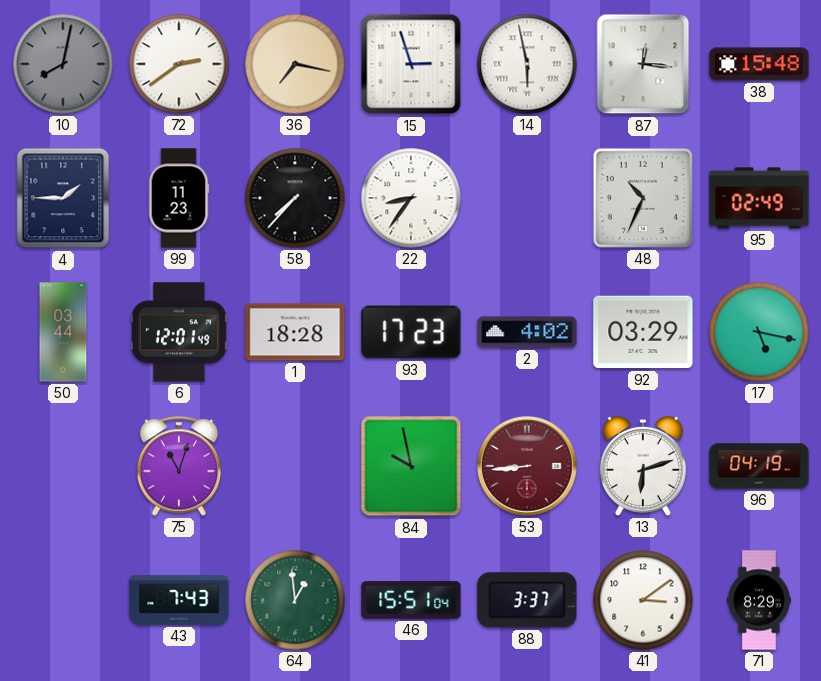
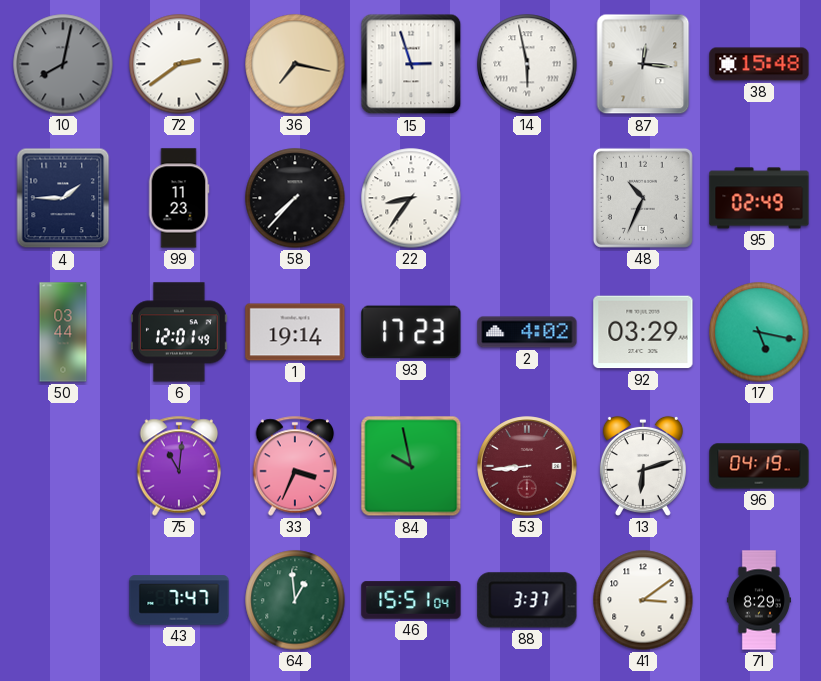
1: 18:28 -> 19:14 (295, 332)
75: 11:03 -> 11:01 (179, 466)
33: none -> 3:34 (295, 466)
43: 7:43 -> 7:47 (179, 600)
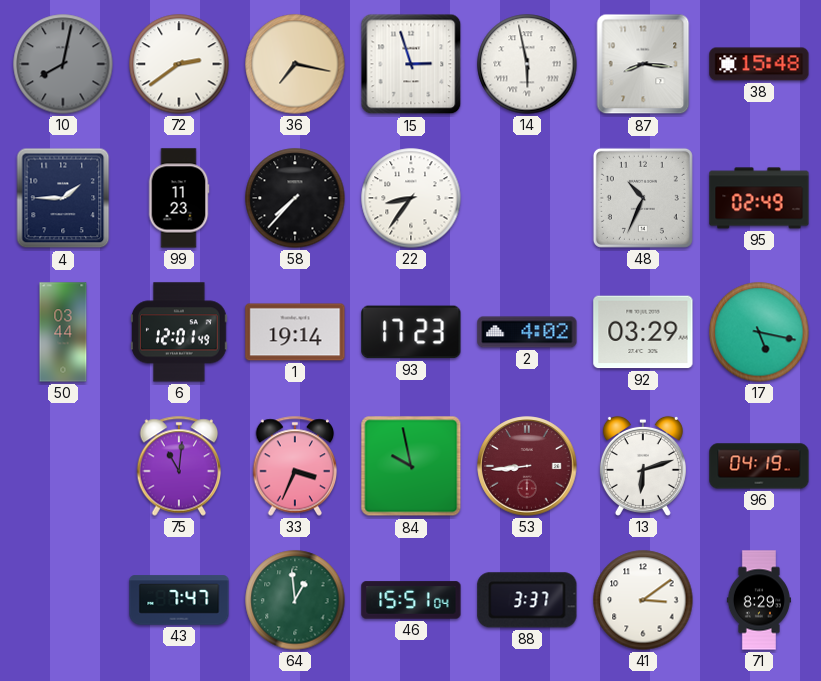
87: 12:16 -> 8:16 (643, 64)
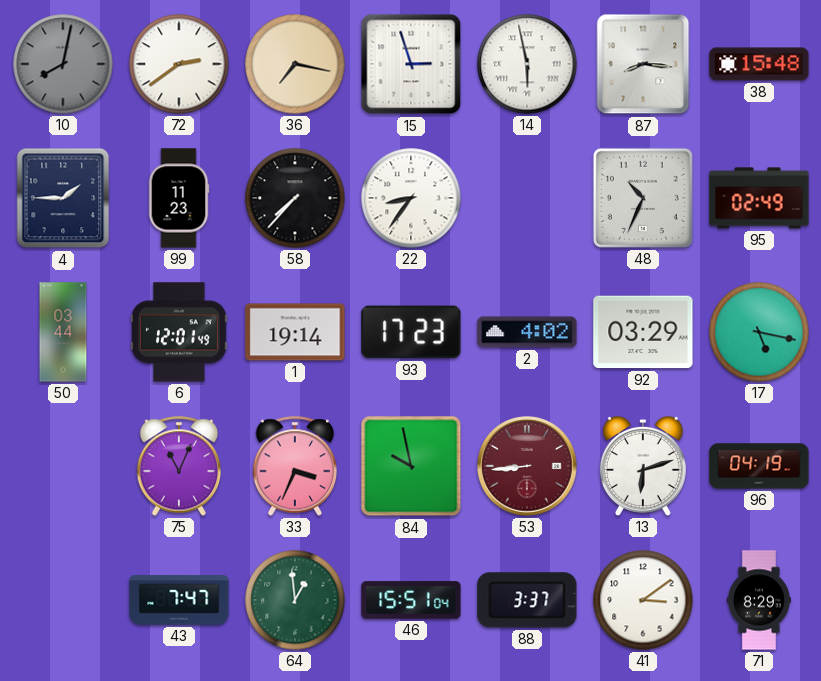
75: 11:01 -> 11:04 (179, 466)
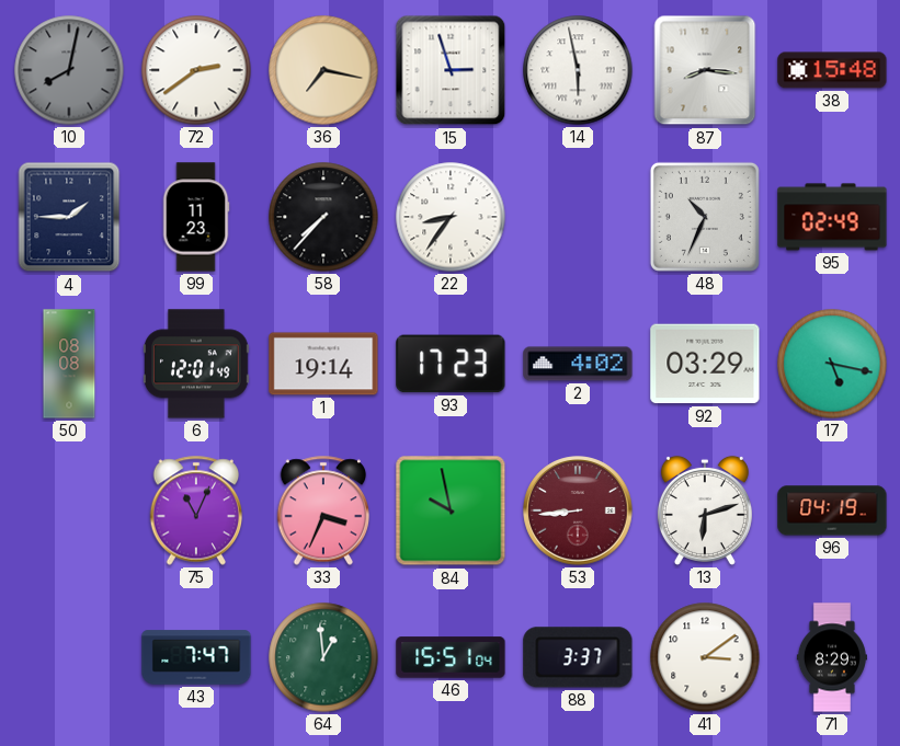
50: 03:44 -> 08:08 (69, 364)
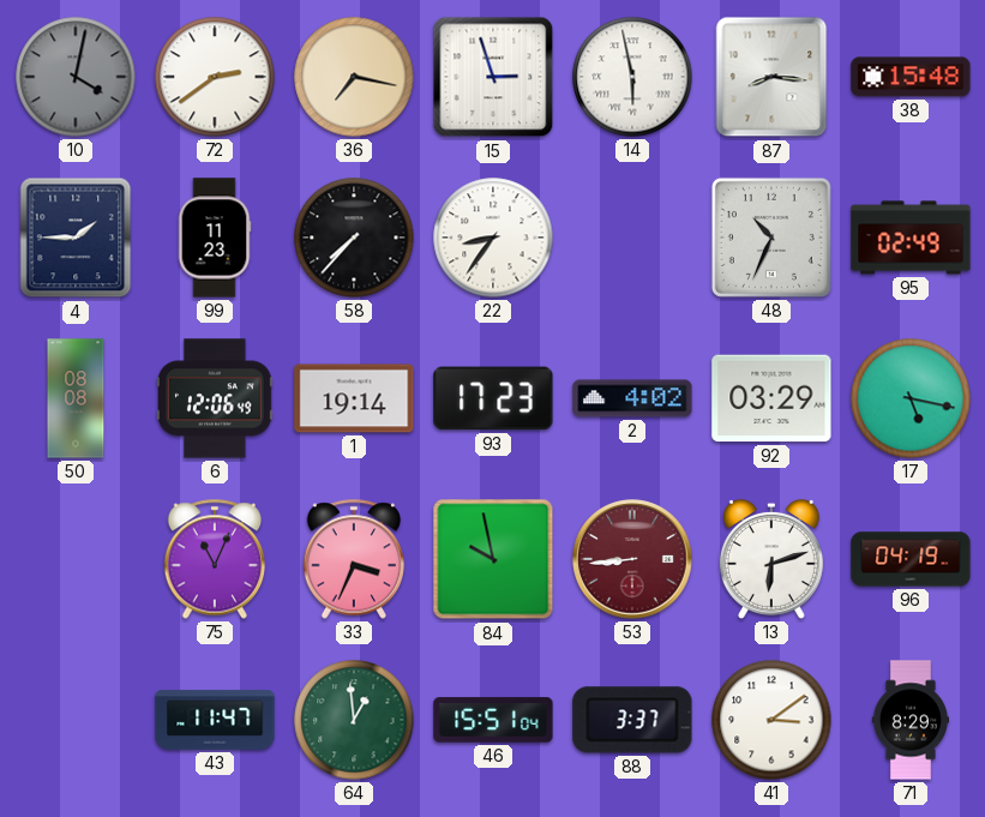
10: 8:02 -> 4:02 (76, 77)
6: 12:01 -> 12:06 (215, 398)
43: 7:47 -> 11:47 (215, 720)
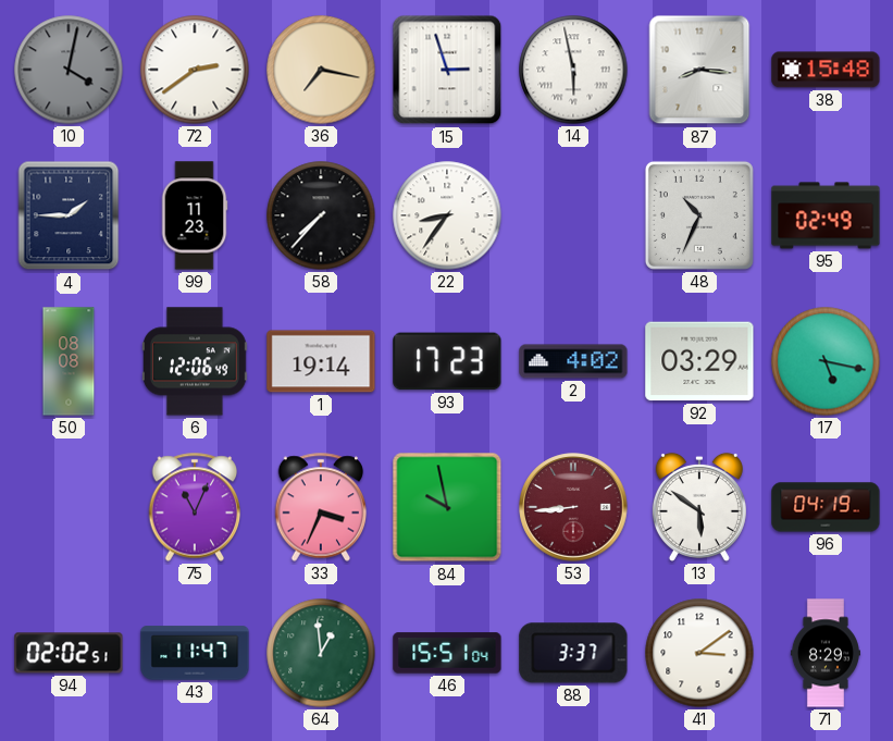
13: 6:12 -> 5:51 (699, 507)
94: none -> 02:02 (69, 653)
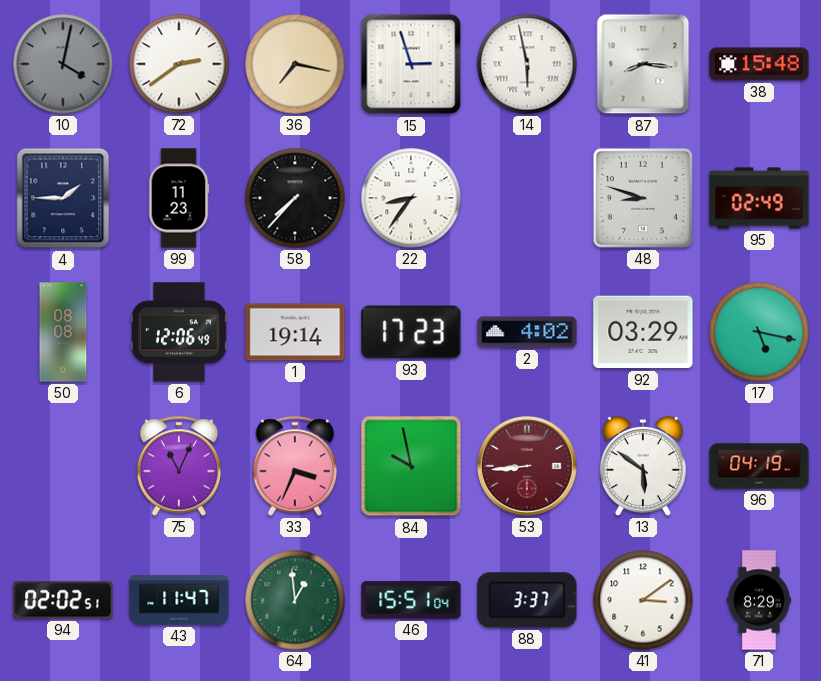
48: 10:34 -> 8:48 (643, 198)
